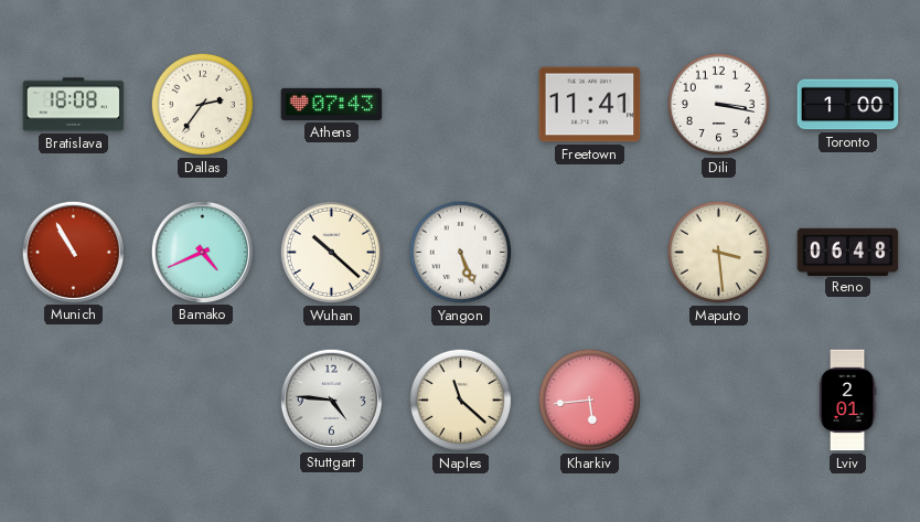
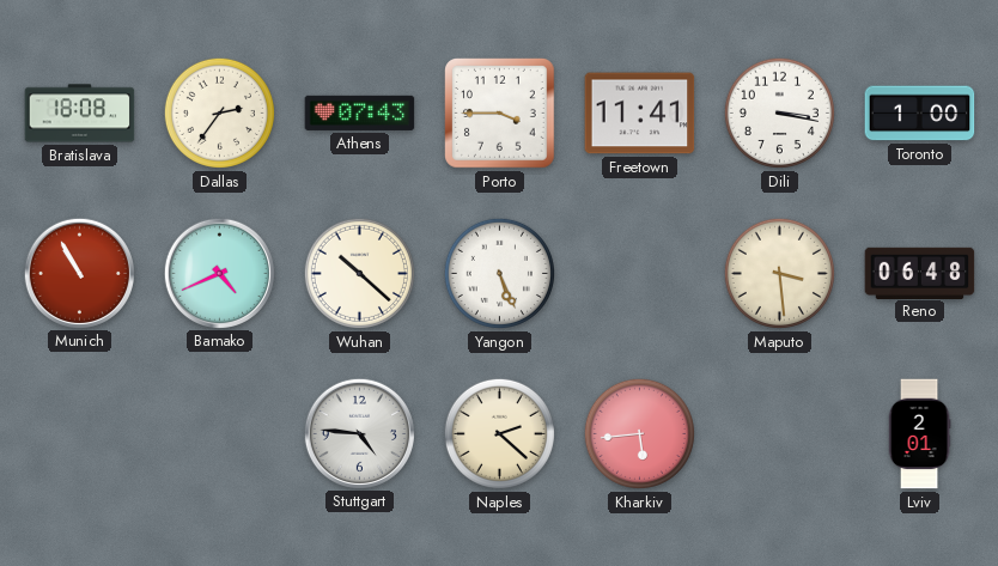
Porto: none -> 3:45 (500, 114)
Naples: 11:22 -> 2:22 (499, 433)
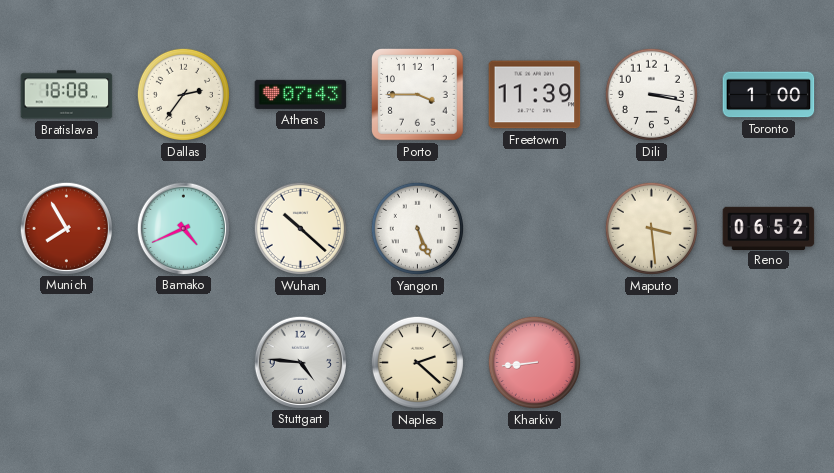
Freetown: 11:41 -> 11:39 (535, 95)
Munich: 10:55 -> 7:55 (66, 228)
Reno: 06:48 -> 06:52 (769, 228)
Kharkiv: 5:44 -> 8:44 (534, 362)
Lviv: 2:01 -> none (919, 434)
